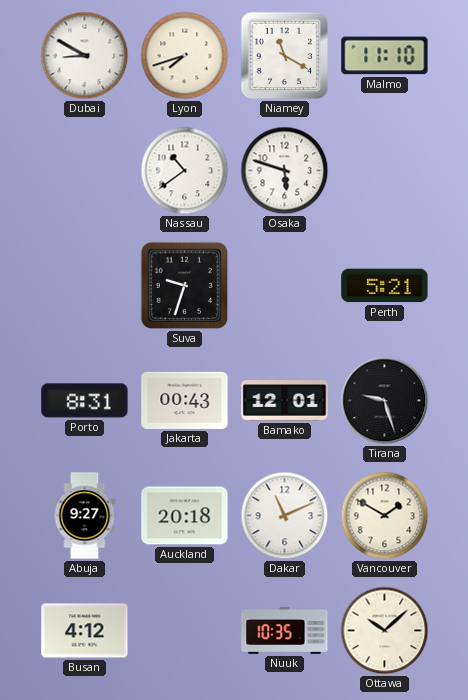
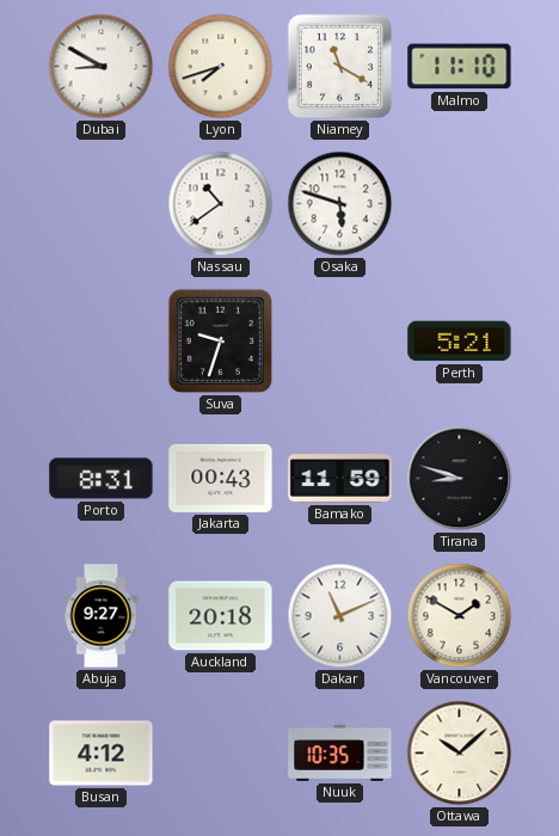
Bamako: 12:01 -> 11:59 (340, 479)
Tirana: 9:27 -> 8:48 (460, 479)
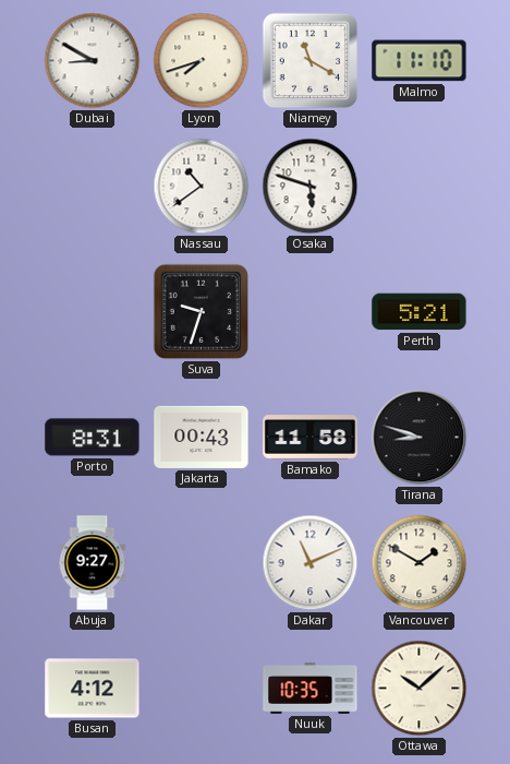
Bamako: 11:59 -> 11:58 (311, 438)
Auckland: 20:18 -> none (221, 616)
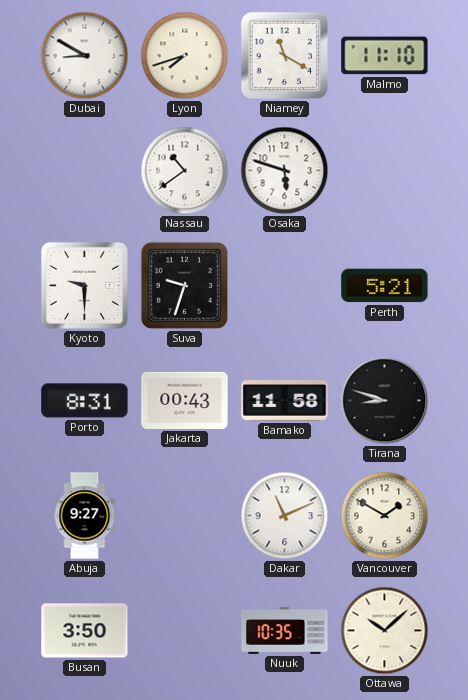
Kyoto: none -> 9:30 (84, 285)
Busan: 4:12 -> 3:50 (85, 631)
